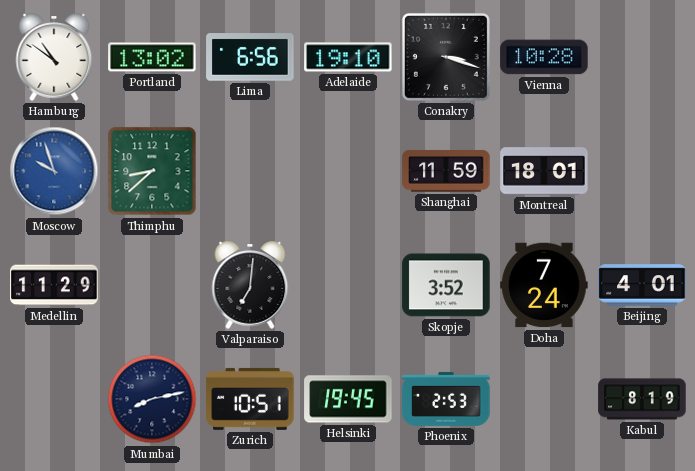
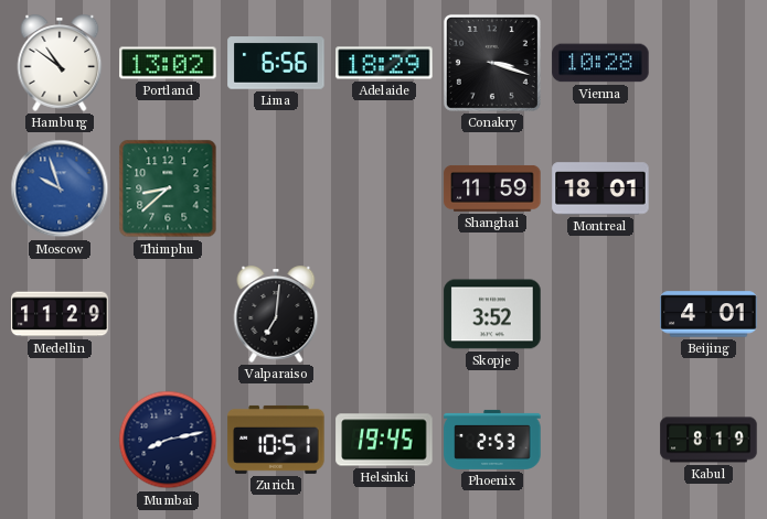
Adelaide: 19:10 -> 18:29 (384, 63)
Doha: 7:24 -> none (544, 285)
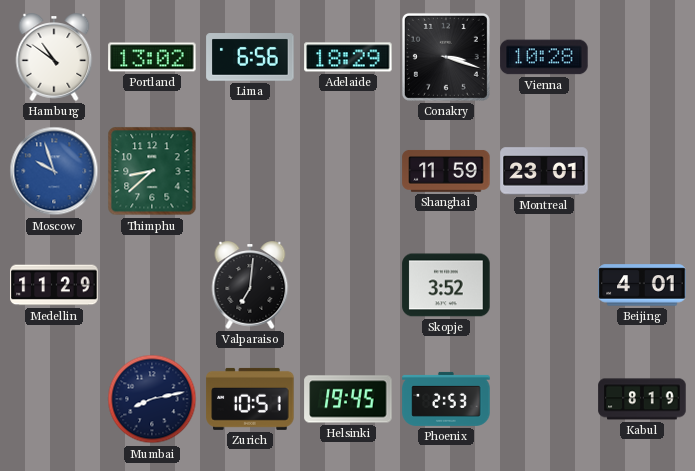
Montreal: 18:01 -> 23:01 (544, 171)
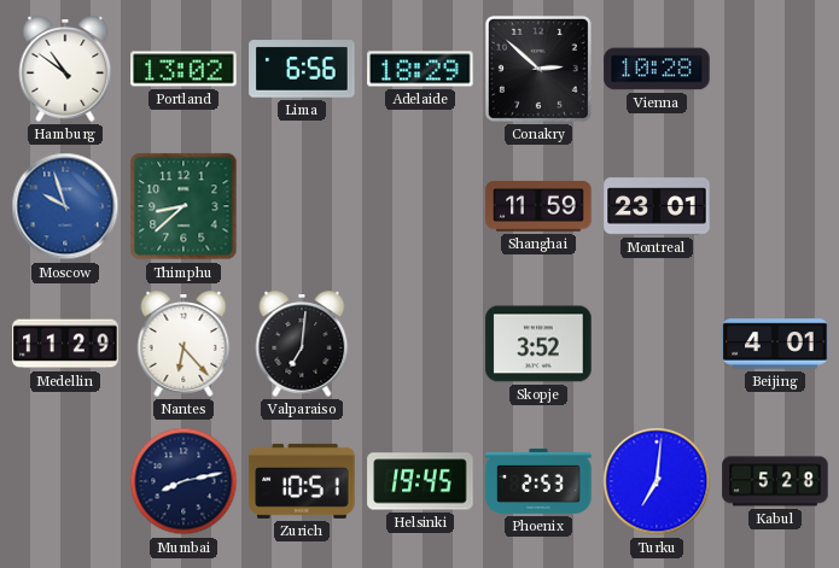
Conakry: 3:18 -> 2:52 (538, 69)
Nantes: none -> 6:23 (183, 344)
Turku: none -> 7:01 (657, 481)
Kabul: 8:19 -> 5:28 (775, 481)
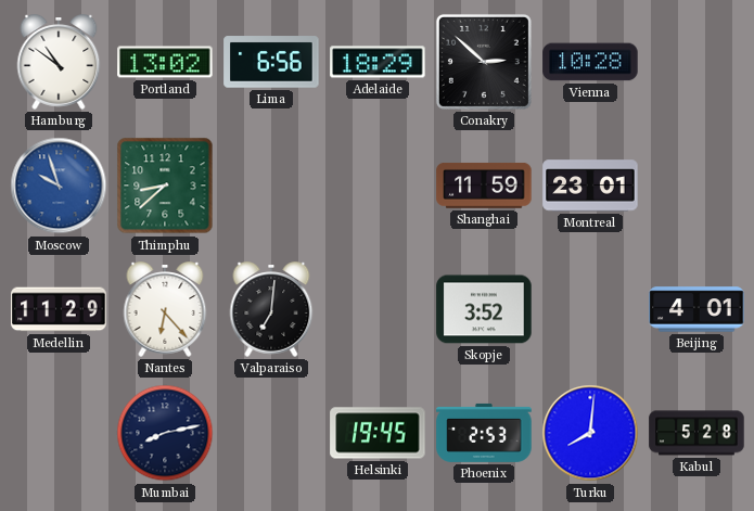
Zurich: 10:51 -> none (302, 481)
Turku: 7:01 -> 8:01 (590, 433)
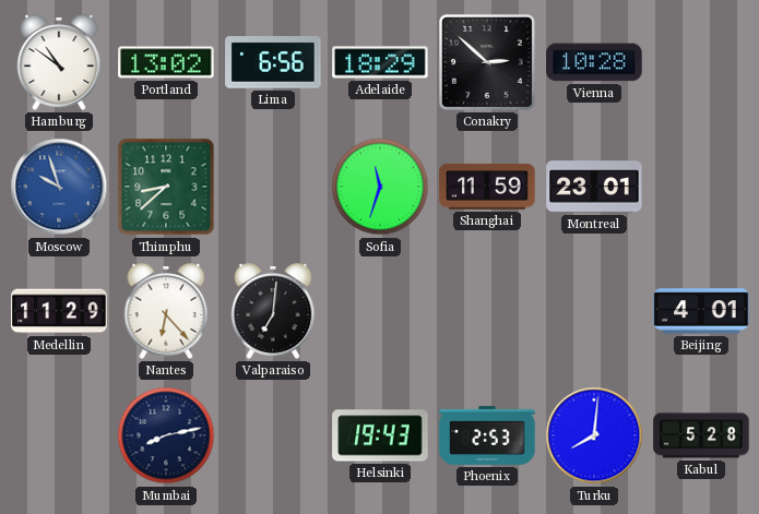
Sofia: none -> 11:33 (380, 187)
Skopje: 3:52 -> none (484, 309)
Helsinki: 19:45 -> 19:43 (380, 435)
